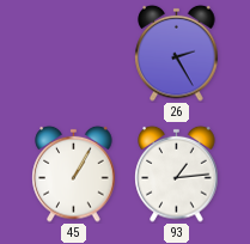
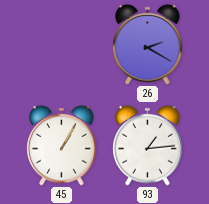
26: 2:25 -> 2:20 (148, 44)
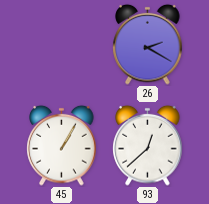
93: 1:14 -> 12:38 (148, 145)
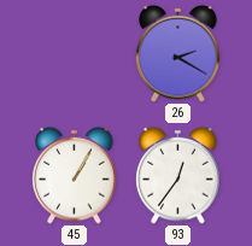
93: 12:38 -> 12:36 (178, 175)
